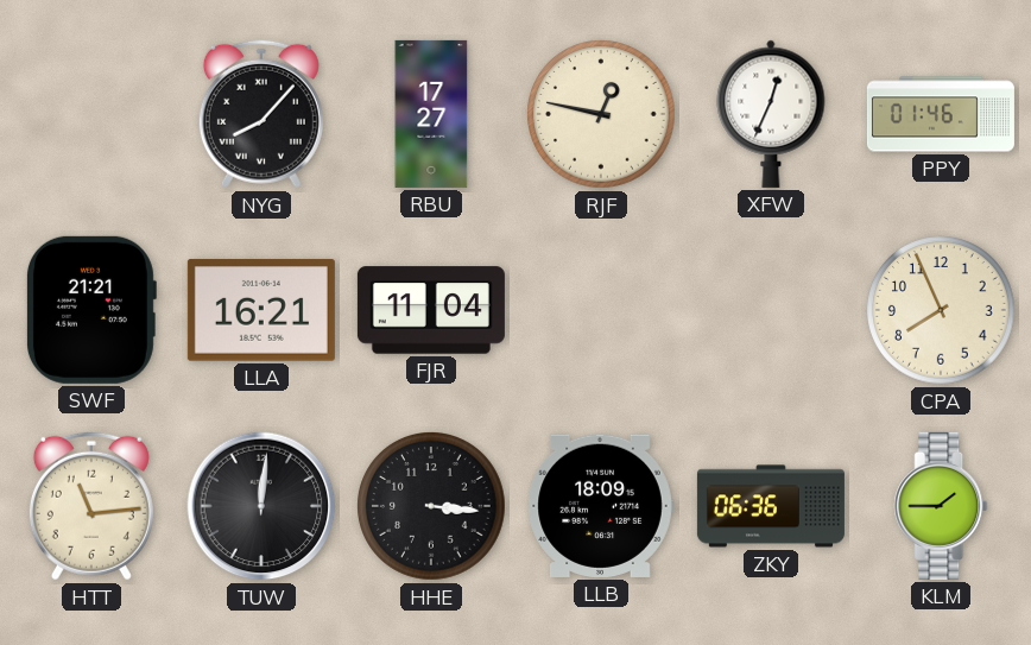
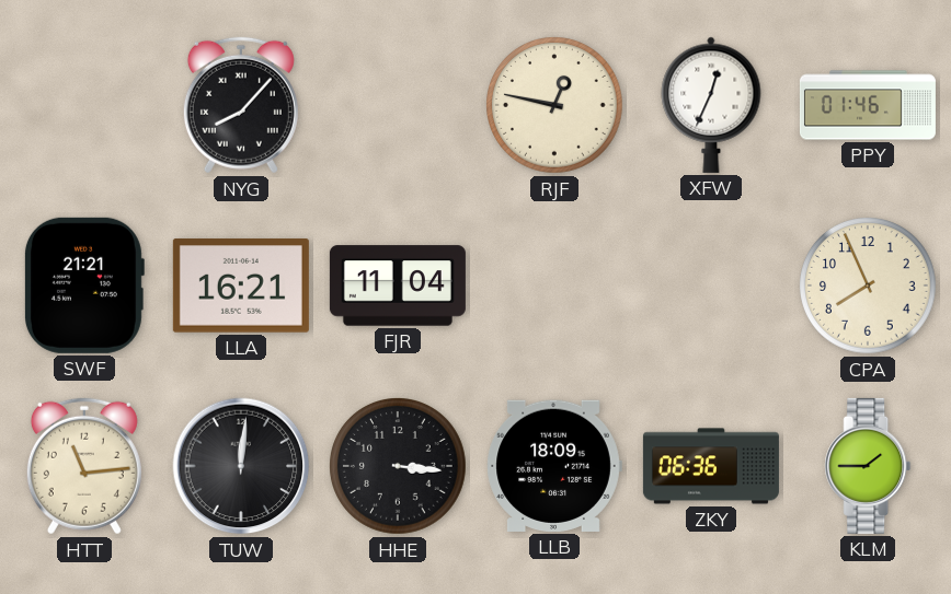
RBU: 17:27 -> none (431, 114)
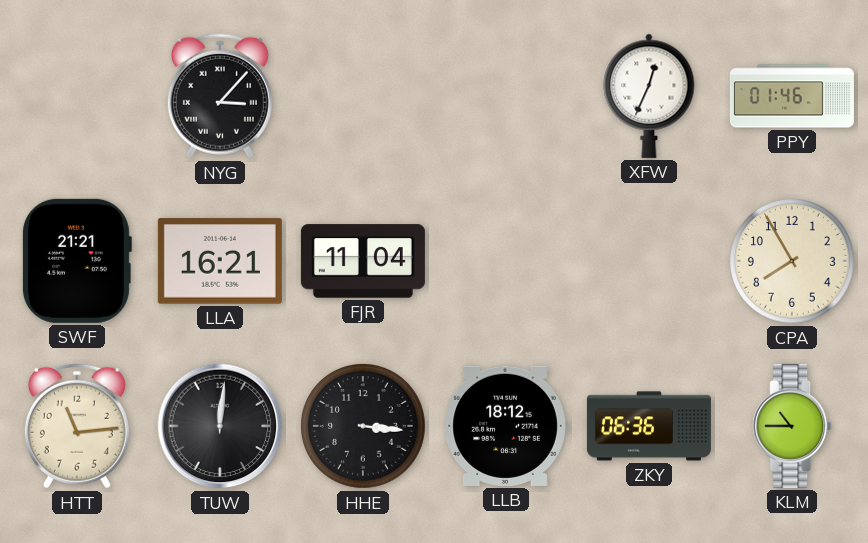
NYG: 8:07 -> 3:07 (220, 96)
RJF: 12:47 -> none (555, 106)
CPA: 7:56 -> 7:55 (793, 262)
LLB: 18:09 -> 18:12 (506, 426)
KLM: 1:45 -> 10:45 (792, 426)
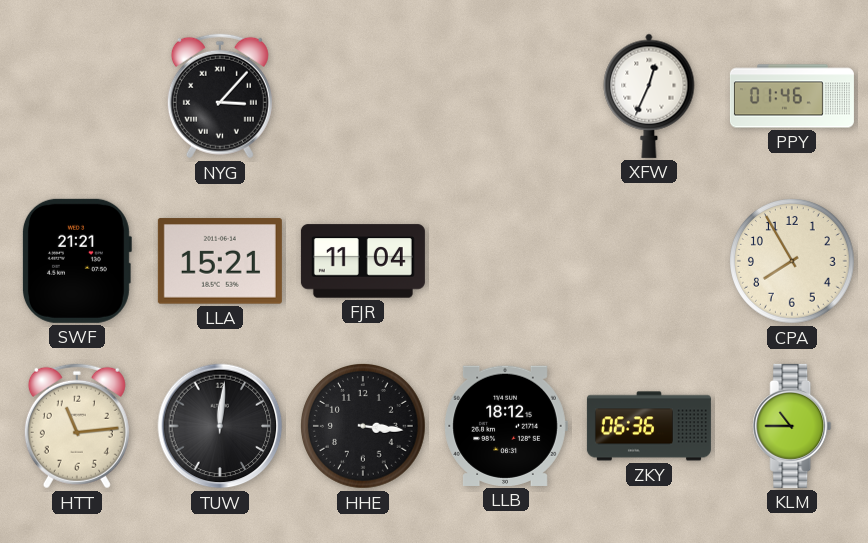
LLA: 16:21 -> 15:21 (220, 261)
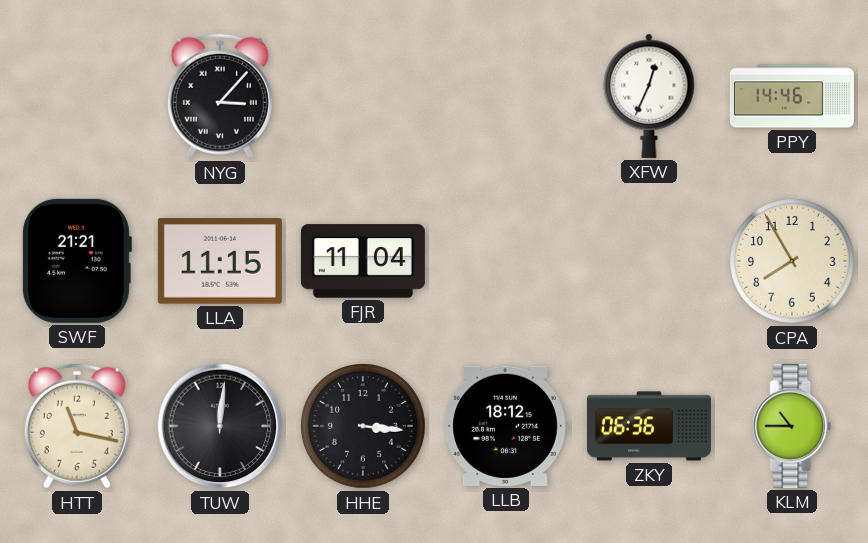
PPY: 01:46 -> 14:46 (792, 96)
LLA: 15:21 -> 11:15 (220, 261)
HTT: 11:14 -> 11:17 (77, 426)
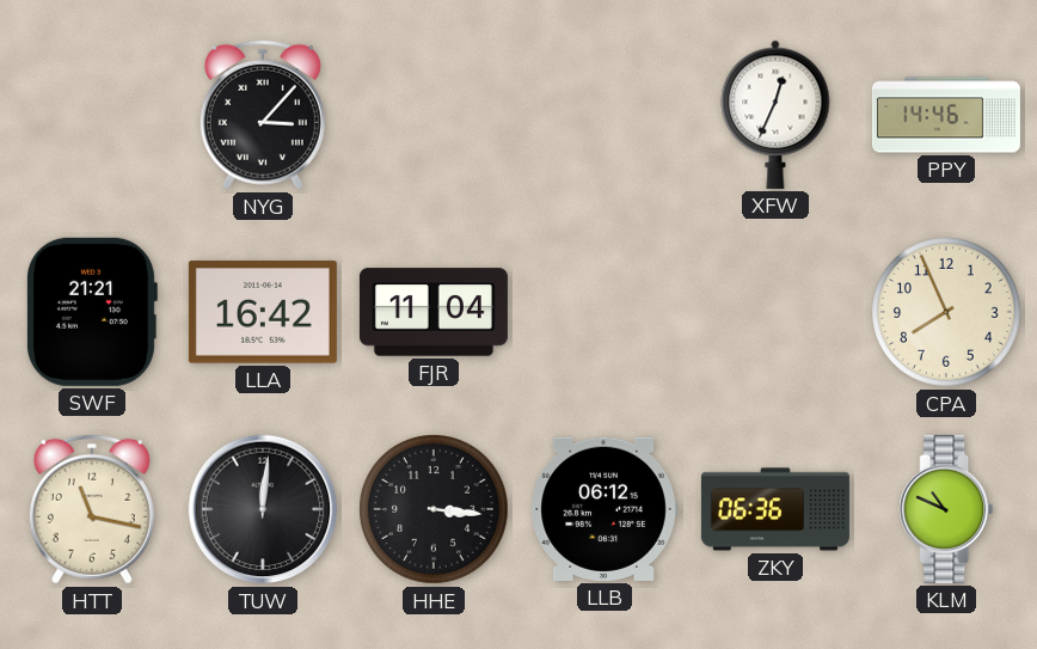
LLA: 11:15 -> 16:42 (263, 312)
CPA: 7:55 -> 7:56 (947, 313)
LLB: 18:12 -> 06:12 (605, 509)
KLM: 10:45 -> 10:49 (946, 509)
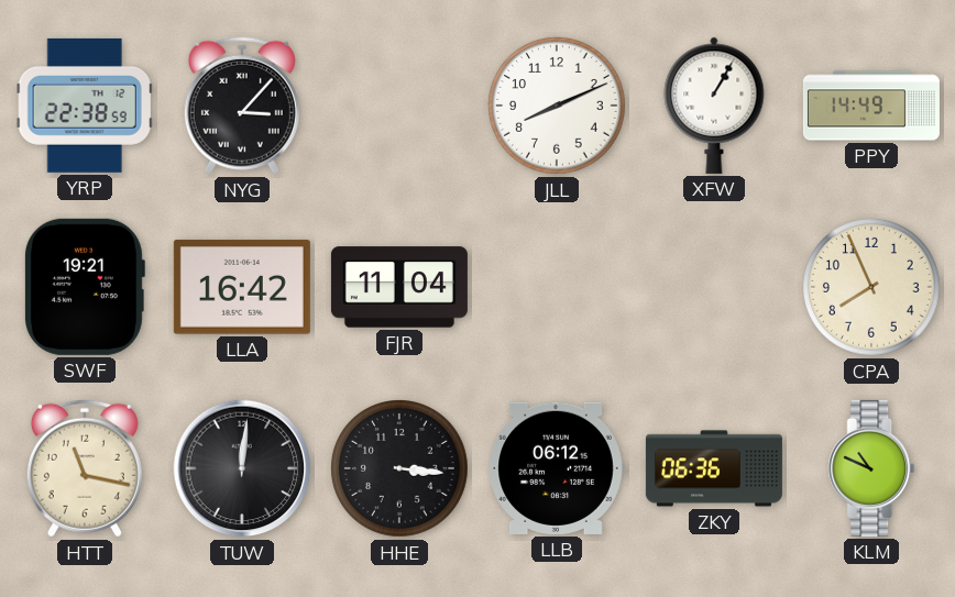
YRP: none -> 22:38 (85, 106)
JLL: none -> 8:11 (558, 107)
XFW: 12:34 -> 1:05 (714, 106)
PPY: 14:46 -> 14:49 (871, 106)
SWF: 21:21 -> 19:21 (84, 287)
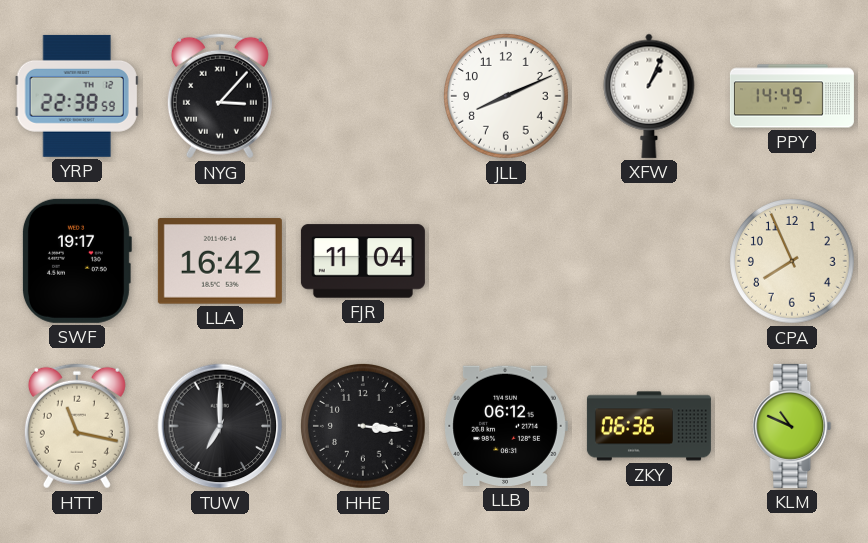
XFW: 1:05 -> 1:04 (649, 96)
SWF: 19:21 -> 19:17 (76, 261)
TUW: 12:01 -> 7:00 (220, 426)
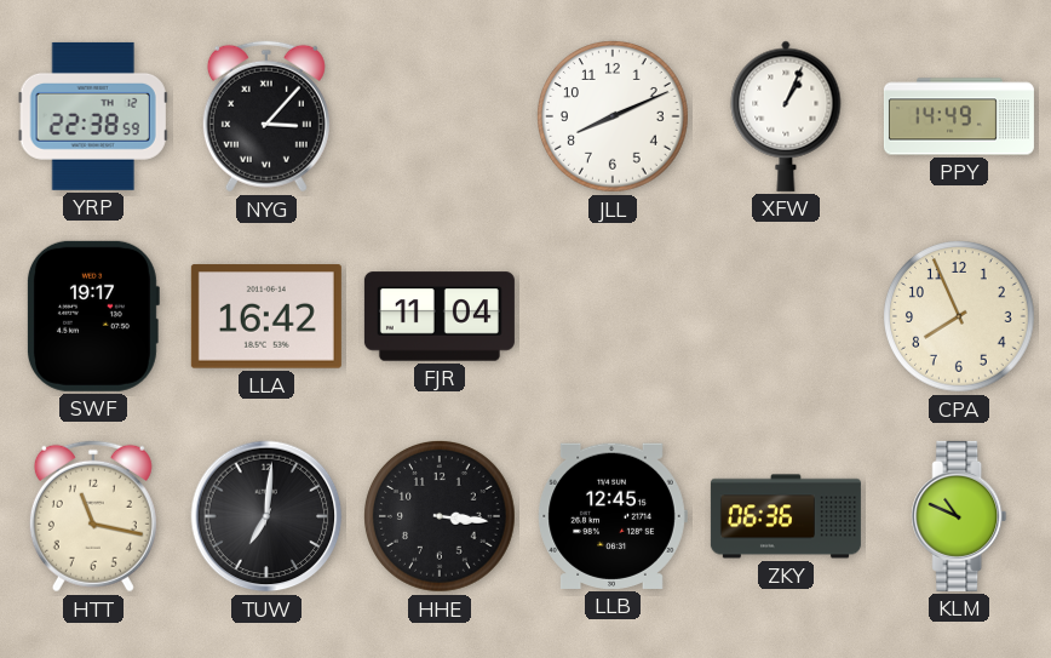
TUW: 7:00 -> 7:01 (266, 516)
LLB: 06:12 -> 12:45 (613, 516)
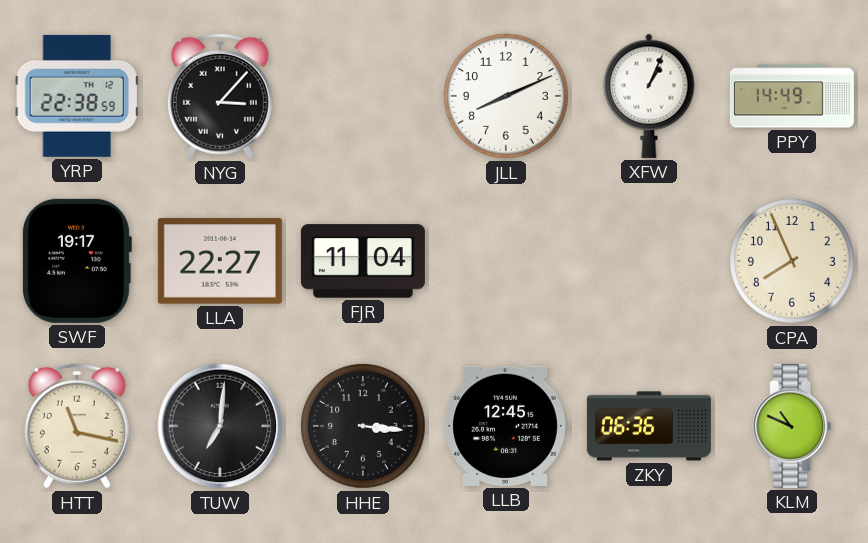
LLA: 16:42 -> 22:27 (220, 261)
